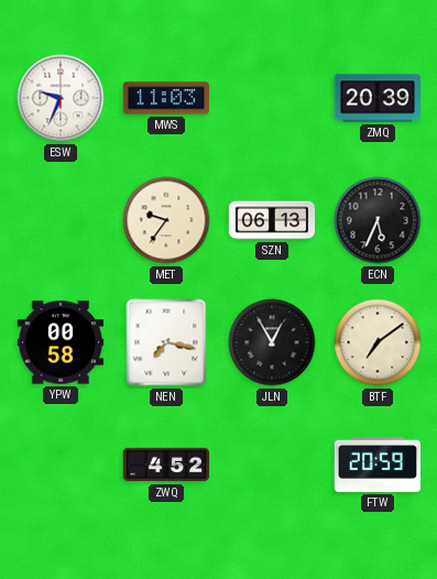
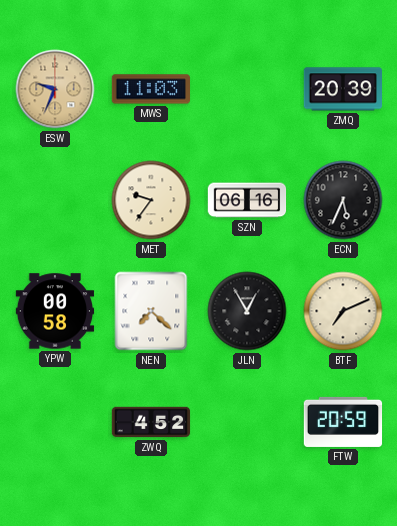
ESW dial: white -> champagne (55, 89)
SZN: 06:13 -> 06:16 (247, 200)
NEN: 7:17 -> 7:22 (151, 311)
BTF: 7:09 -> 7:11 (343, 311)
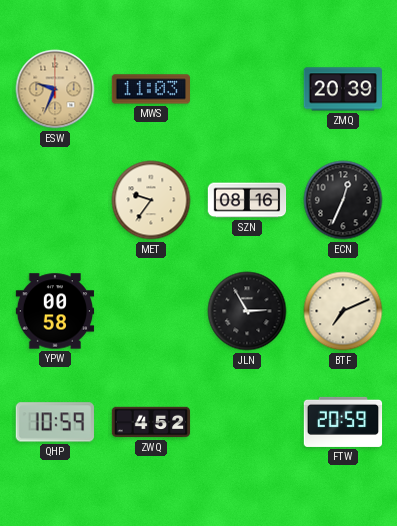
SZN: 06:16 -> 08:16 (247, 200)
ECN: 5:34 -> 12:34 (343, 200)
NEN: 7:22 -> none (151, 311)
JLN: 12:55 -> 2:55 (247, 311)
QHP: none -> 10:59 (55, 422)
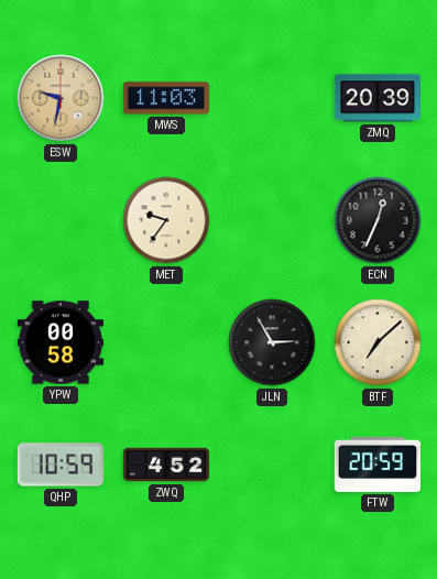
ESW: 9:34 -> 9:32 (61, 98)
SZN: 08:16 -> none (247, 200)
BTF: 7:11 -> 7:08 (378, 342)
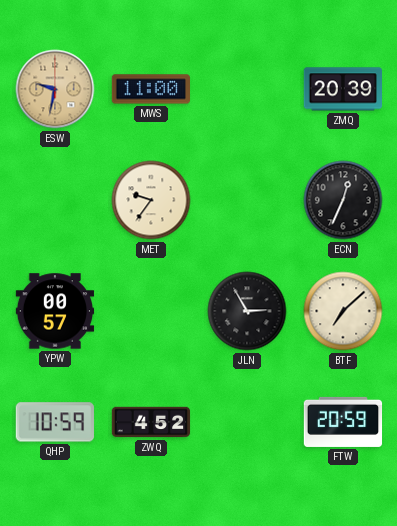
MWS: 11:03 -> 11:00 (151, 89)
YPW: 00:58 -> 00:57 (55, 311)
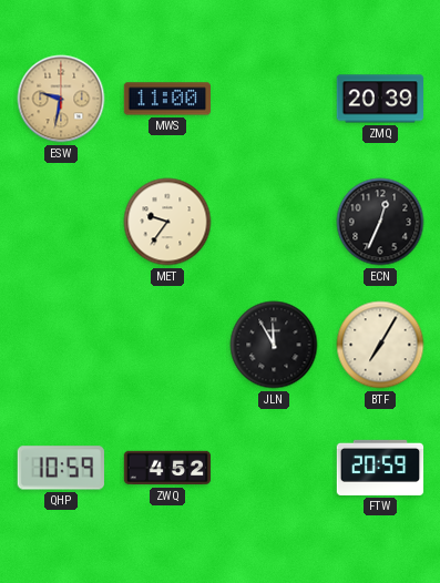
YPW: 00:57 -> none (55, 311)
JLN: 2:55 -> 11:55 (274, 345)
BTF: 7:08 -> 7:05 (380, 345)
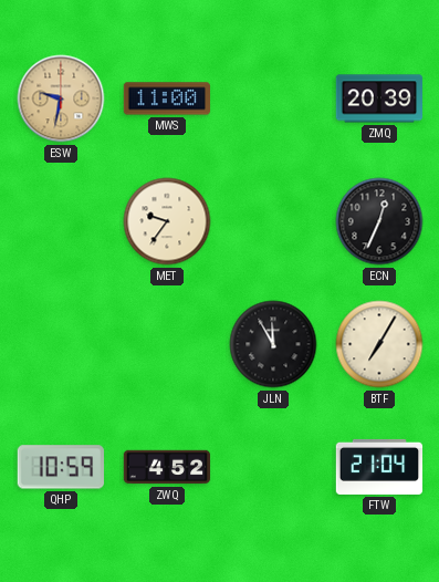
FTW: 20:59 -> 21:04 (379, 467)
